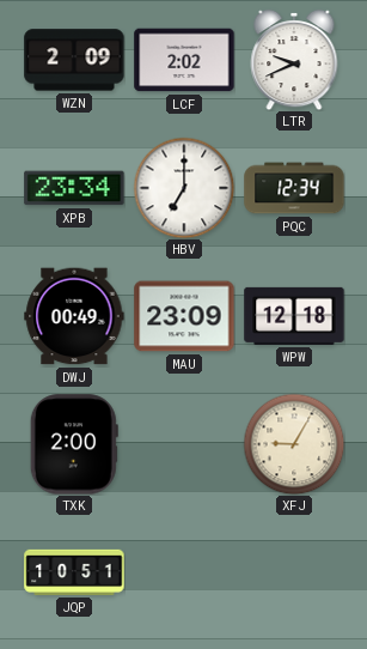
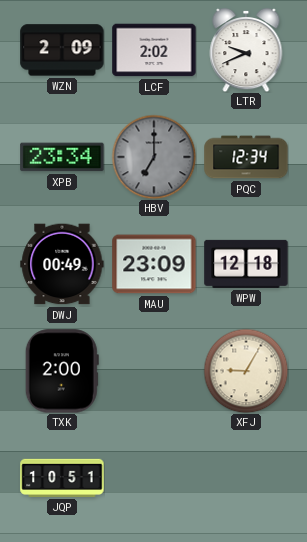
HBV dial: white -> grey (154, 157)
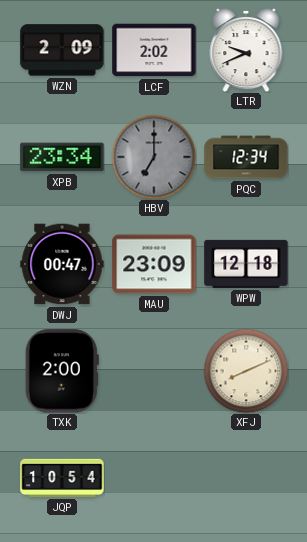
DWJ: 00:49 -> 00:47 (62, 264)
XFJ: 9:05 -> 8:11 (246, 371)
JQP: 10:51 -> 10:54 (62, 478)
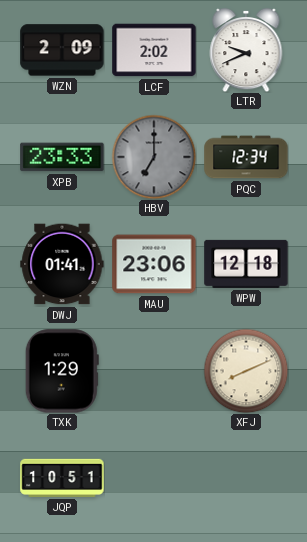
XPB: 23:34 -> 23:33 (62, 157)
DWJ: 00:47 -> 01:41 (62, 264)
MAU: 23:09 -> 23:06 (154, 264)
TXK: 2:00 -> 1:29 (62, 371)
JQP: 10:54 -> 10:51 (62, 478)
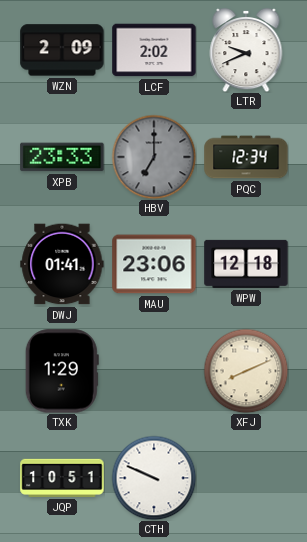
CTH: none -> 9:49 (154, 478)
